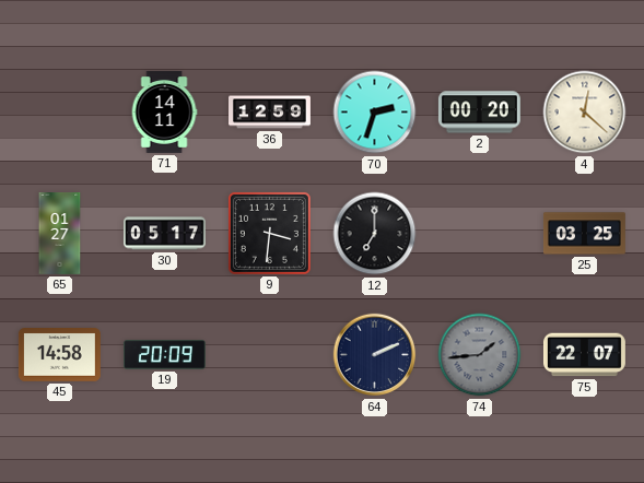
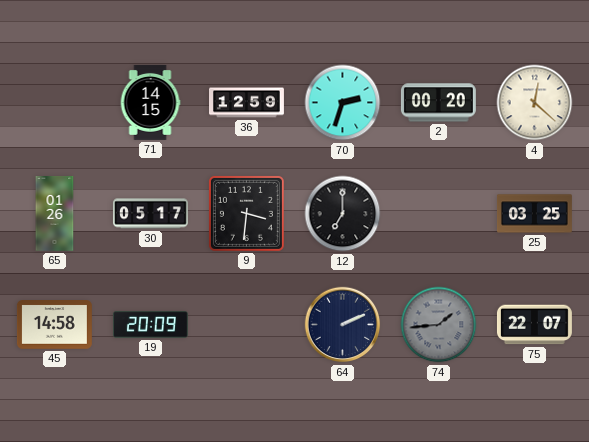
71: 14:11 -> 14:15 (150, 102)
65: 01:27 -> 01:26 (55, 214)
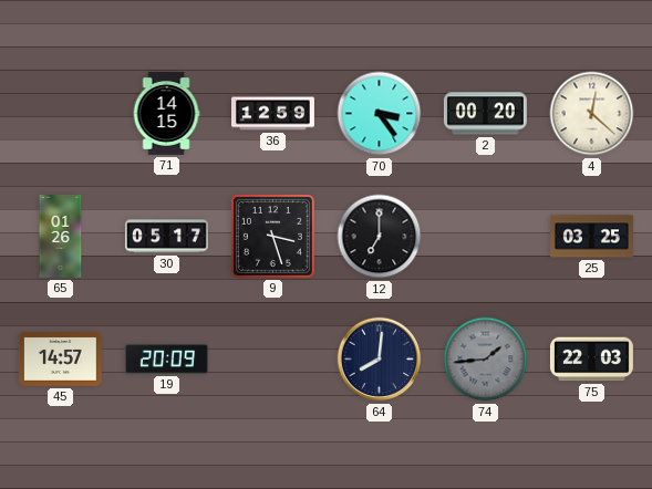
70: 2:33 -> 3:24 (380, 114)
9: 3:31 -> 3:27 (272, 236)
45: 14:58 -> 14:57 (60, 360)
64: 2:11 -> 8:01 (380, 360)
75: 22:07 -> 22:03 (591, 360)
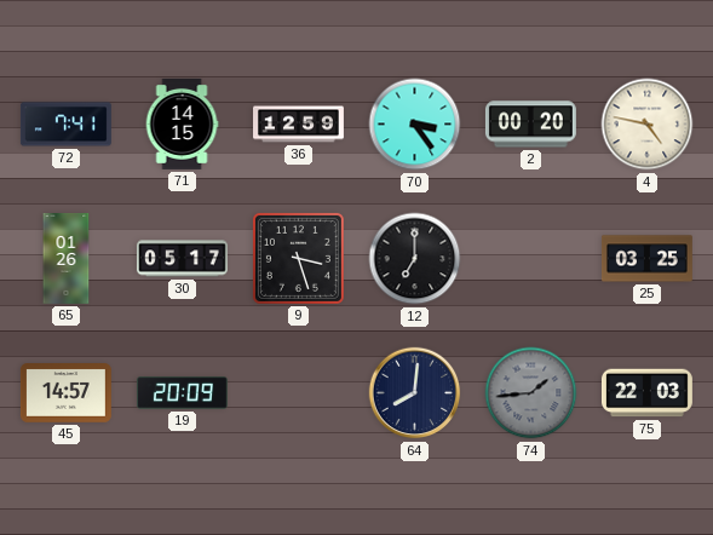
72: none -> 7:41 (65, 125)
4: 12:22 -> 4:47 (648, 125)
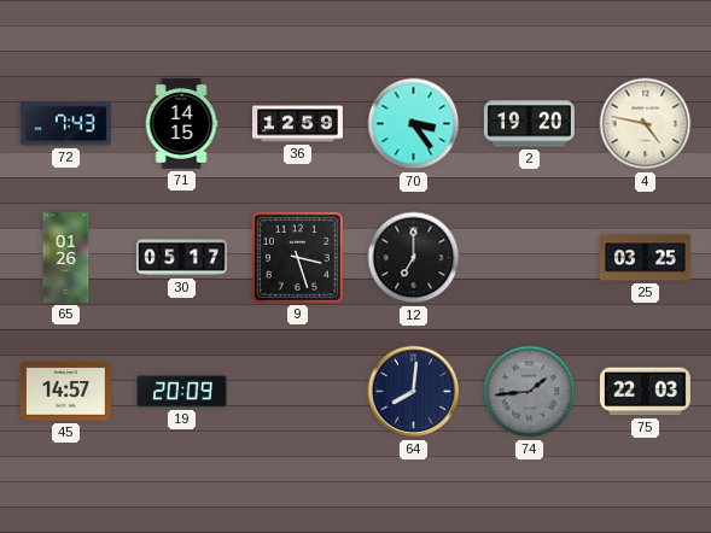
72: 7:41 -> 7:43 (65, 124)
2: 00:20 -> 19:20 (529, 124)
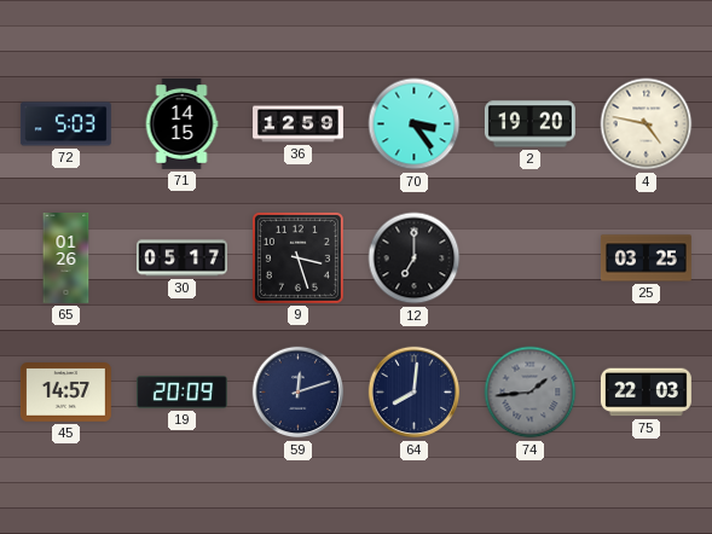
72: 7:43 -> 5:03 (65, 124)
59: none -> 12:12 (299, 393)
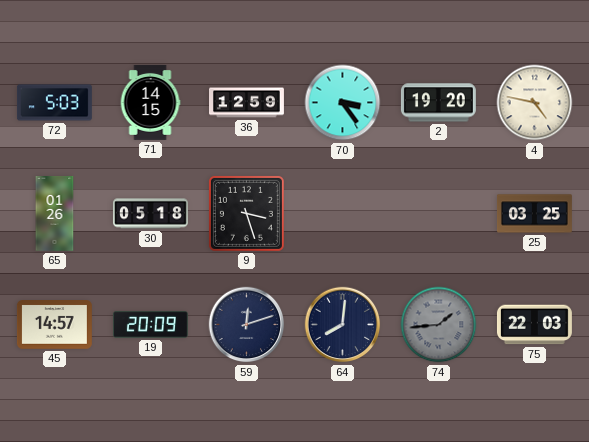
30: 05:17 -> 05:18 (150, 214)
12: 7:00 -> none (415, 259)
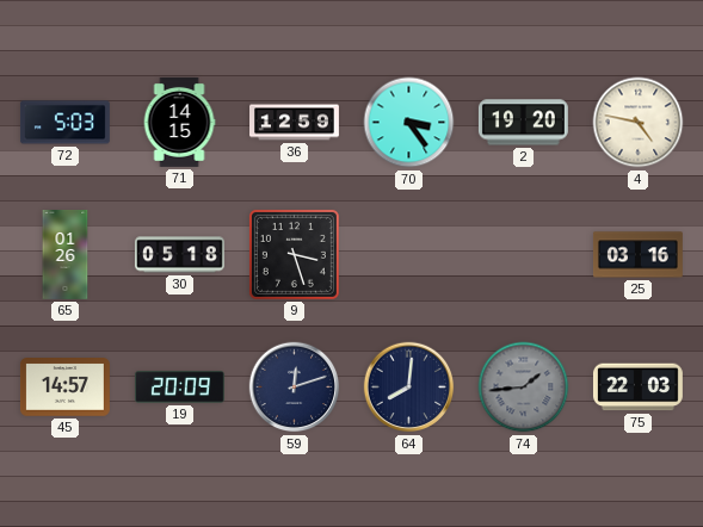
25: 03:25 -> 03:16 (637, 255)
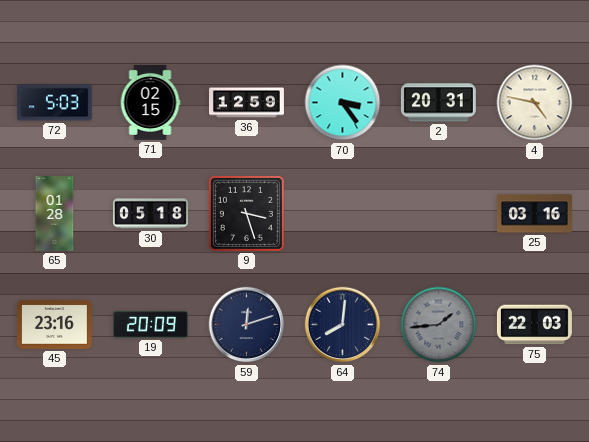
71: 14:15 -> 02:15 (150, 102)
2: 19:20 -> 20:31 (438, 103)
65: 01:26 -> 01:28 (55, 214)
45: 14:57 -> 23:16 (54, 325)
